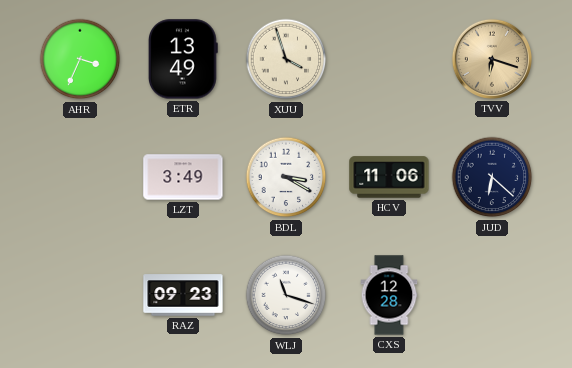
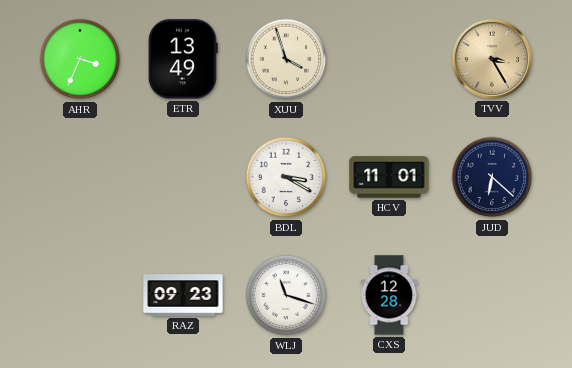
TVV: 6:18 -> 3:25 (492, 59)
LZT: 3:49 -> none (183, 177)
HCV: 11:06 -> 11:01 (389, 177)
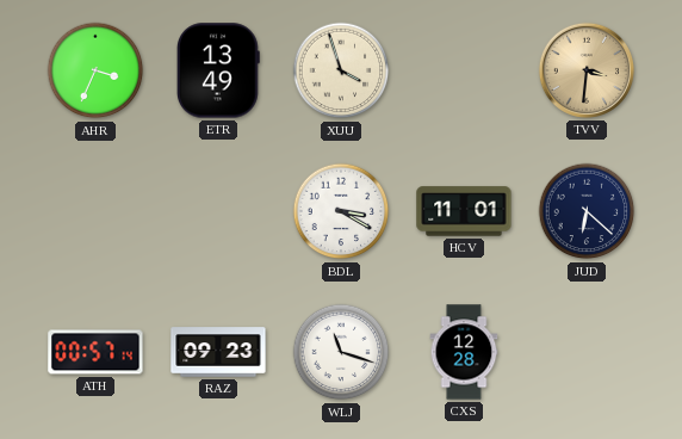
TVV: 3:25 -> 3:31 (587, 70)
ATH: none -> 00:57 (95, 352)
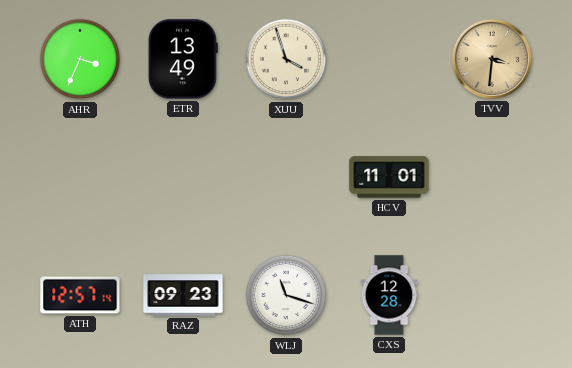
BDL: 3:20 -> none (341, 211)
JUD: 6:22 -> none (587, 211)
ATH: 00:57 -> 12:57 (80, 295)
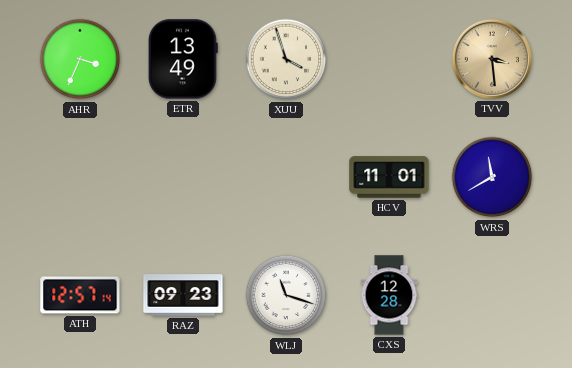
TVV: 3:31 -> 3:29 (492, 59)
WRS: none -> 11:40 (492, 177)
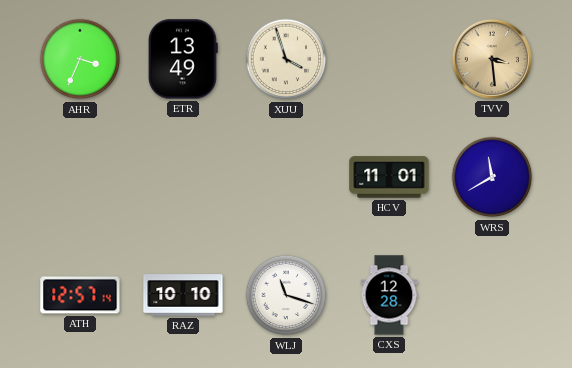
RAZ: 09:23 -> 10:10 (183, 295)
